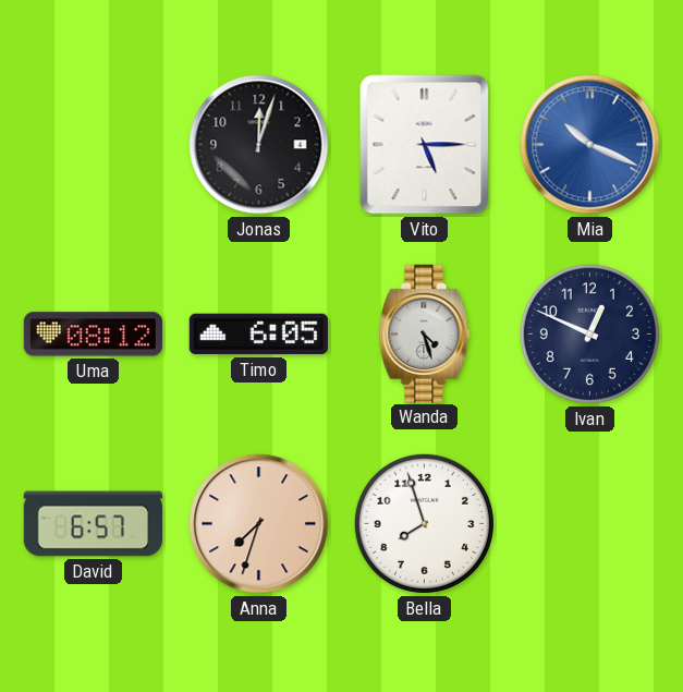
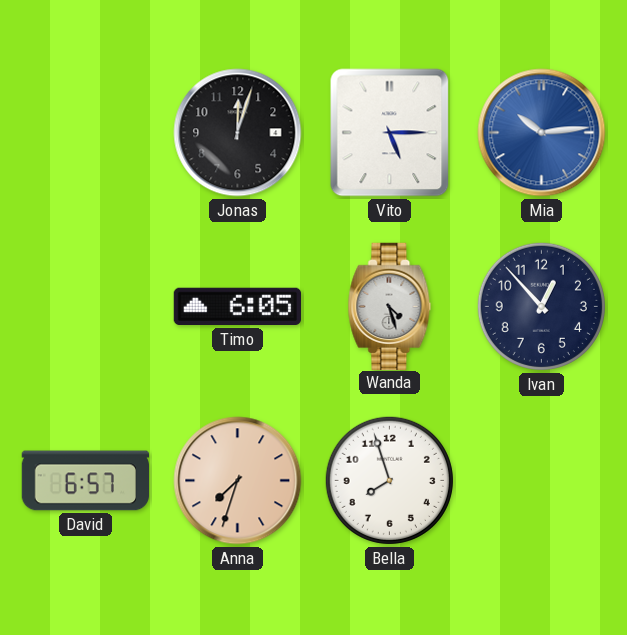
Mia: 10:19 -> 10:14 (542, 133)
Uma: 08:12 -> none (93, 335)
Ivan: 12:49 -> 12:53 (541, 306)
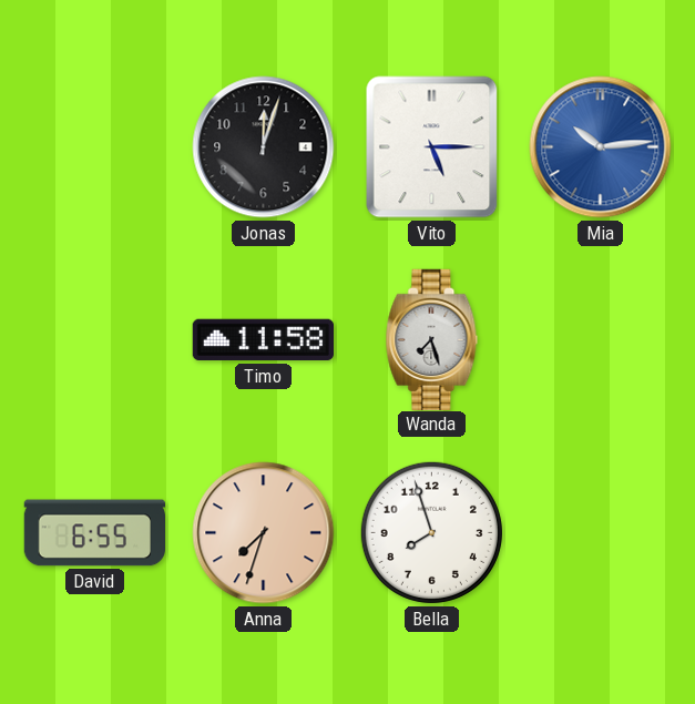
Timo: 6:05 -> 11:58 (263, 340)
Wanda: 4:27 -> 7:27 (432, 339)
Ivan: 12:53 -> none (541, 306)
David: 6:57 -> 6:55 (94, 533)
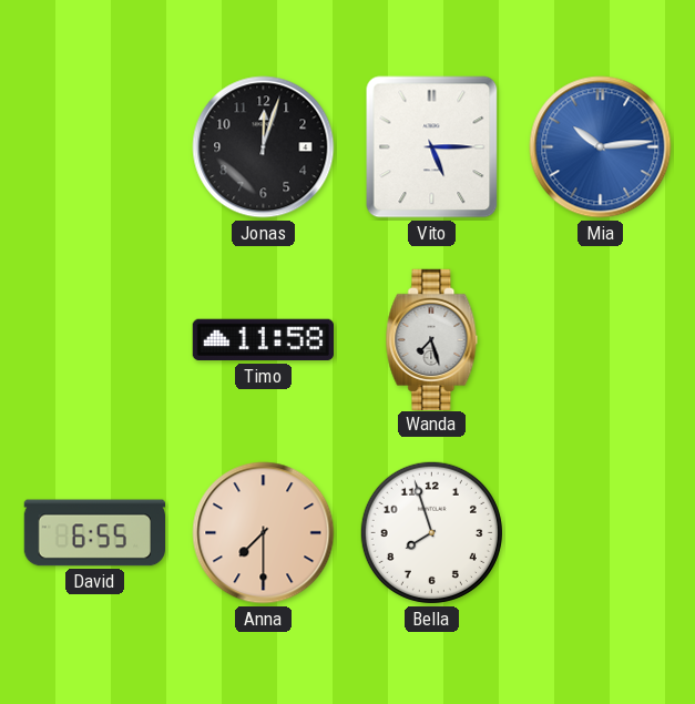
Anna: 7:33 -> 7:30 (264, 533)
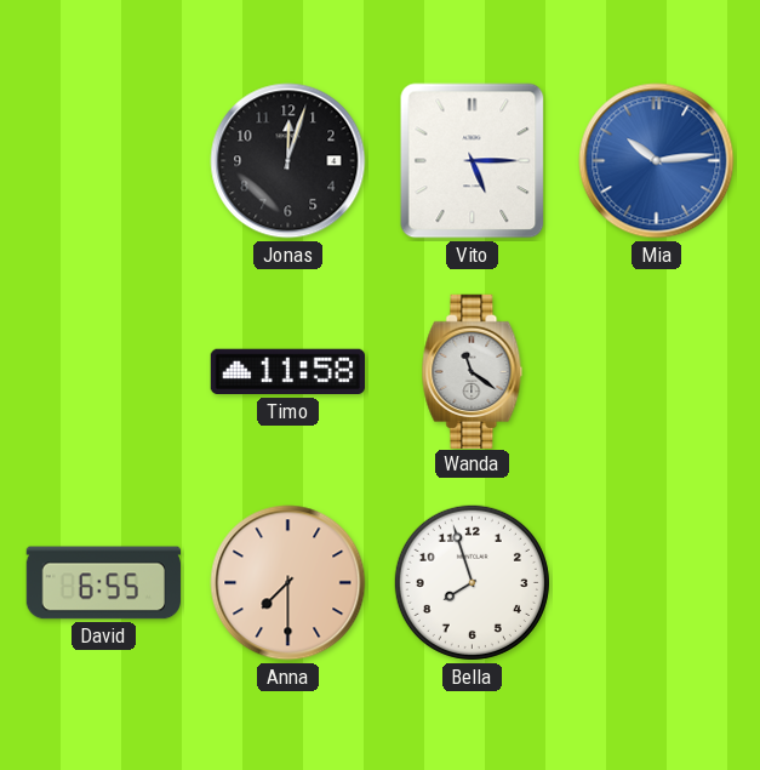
Wanda: 7:27 -> 11:21 (473, 371)
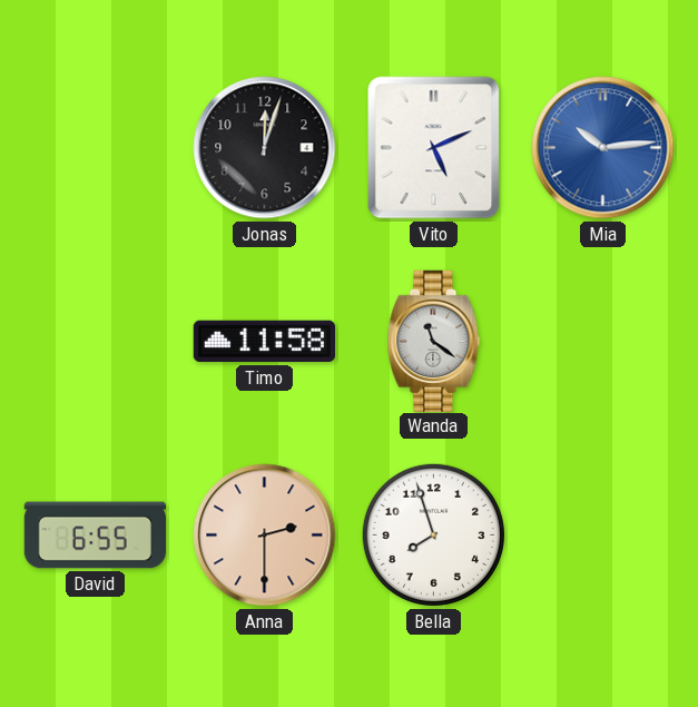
Vito: 5:15 -> 5:11 (434, 148)
Anna: 7:30 -> 2:30 (265, 536)
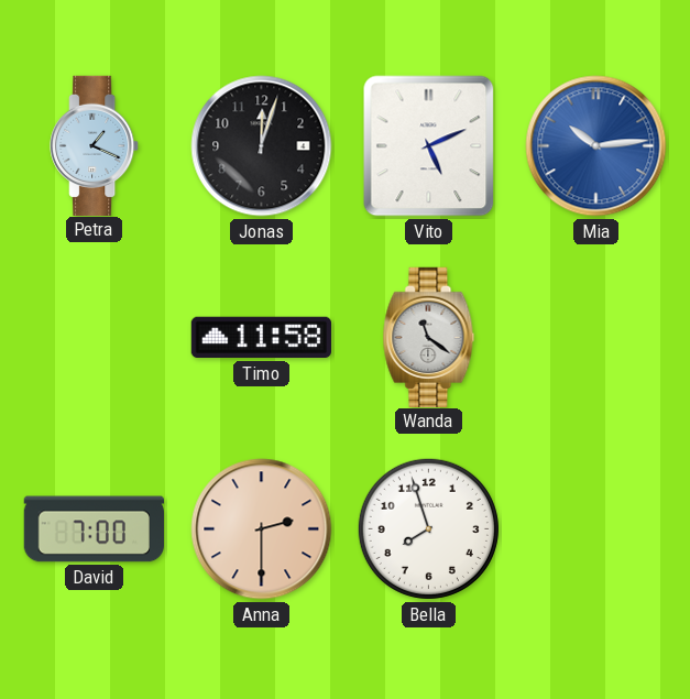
Petra: none -> 1:19 (95, 145)
David: 6:55 -> 7:00 (94, 529)
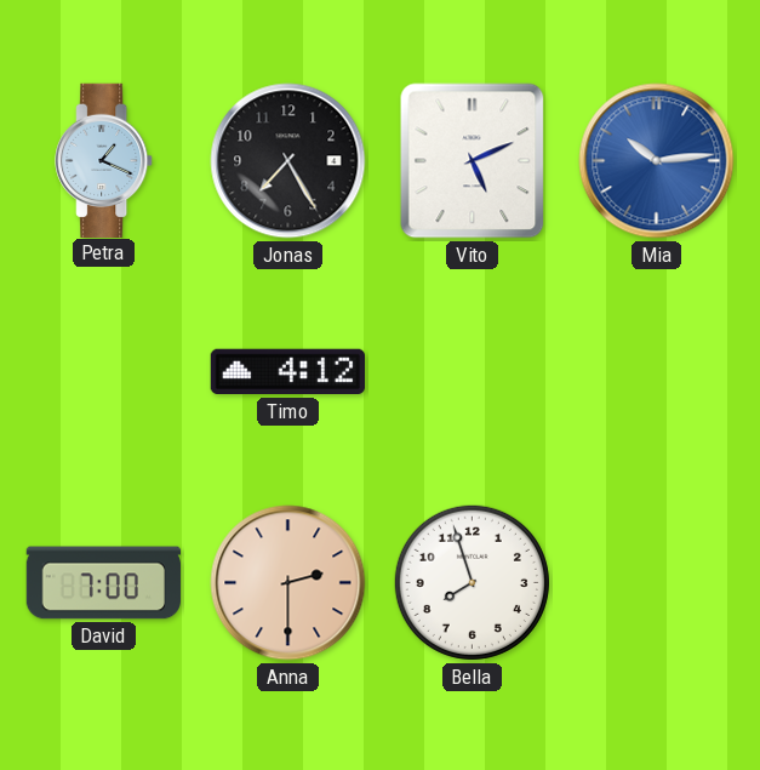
Jonas: 12:03 -> 7:25 (288, 161)
Timo: 11:58 -> 4:12 (287, 372)
Wanda: 11:21 -> none (429, 337)
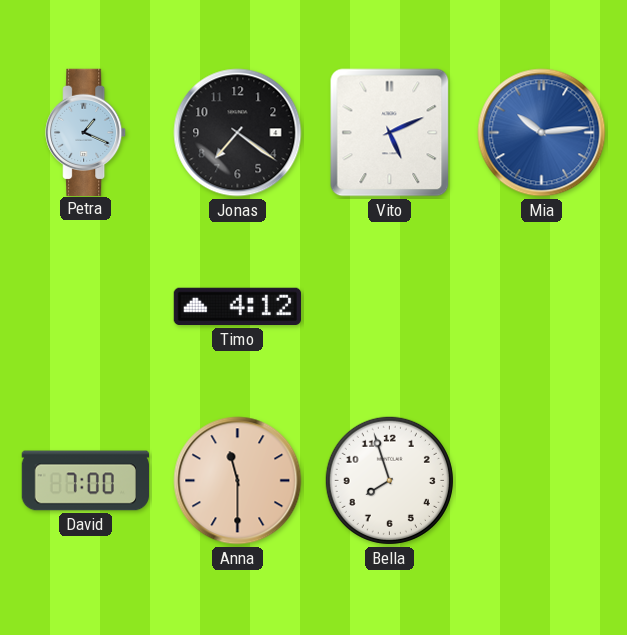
Jonas: 7:25 -> 7:21 (238, 133)
Anna: 2:30 -> 11:30 (238, 481)
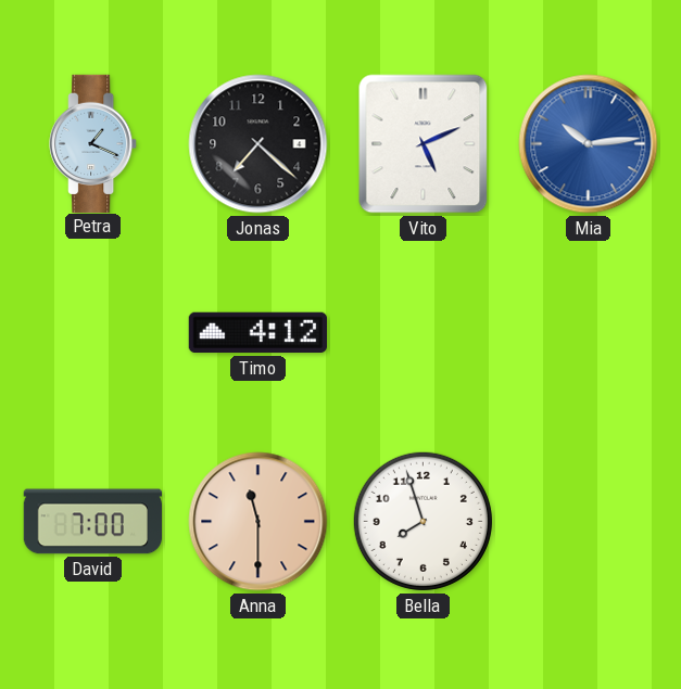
Jonas: 7:21 -> 7:22 (258, 144)
